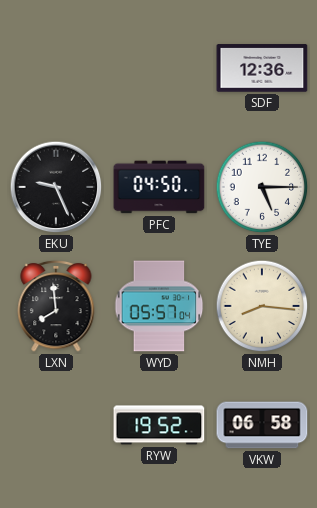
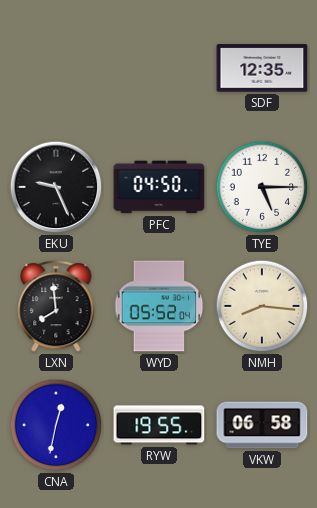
SDF: 12:36 -> 12:35 (262, 68)
WYD: 05:57 -> 05:52 (159, 306)
CNA: none -> 12:32 (56, 425)
RYW: 19:52 -> 19:55 (159, 425)
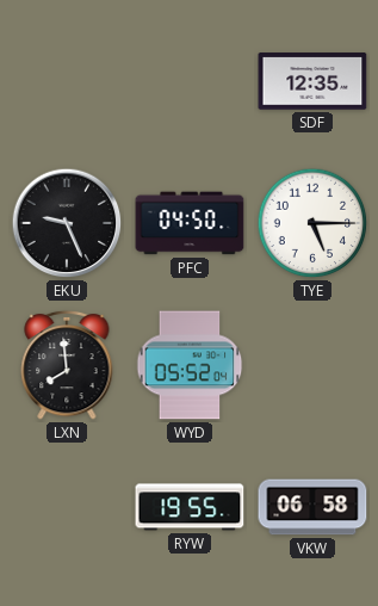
NMH: 8:16 -> none (262, 306)
CNA: 12:32 -> none (56, 425)
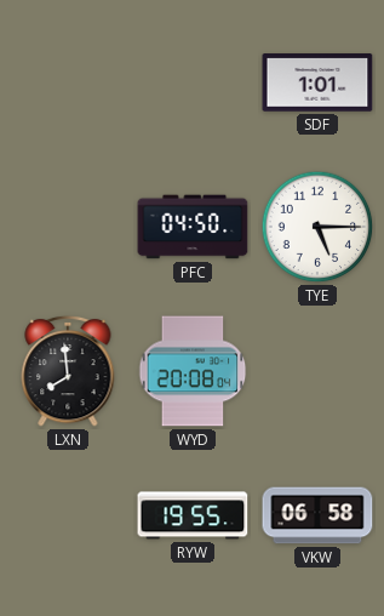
SDF: 12:35 -> 1:01 (317, 82)
EKU: 9:26 -> none (67, 223)
WYD: 05:52 -> 20:08 (193, 371)
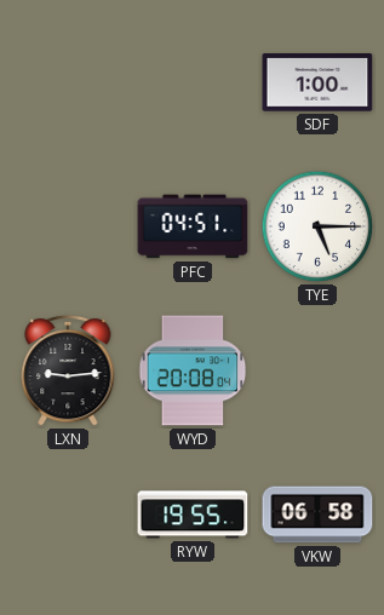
SDF: 1:01 -> 1:00 (317, 82)
PFC: 04:50 -> 04:51 (193, 226)
LXN: 7:59 -> 9:14 (68, 370)
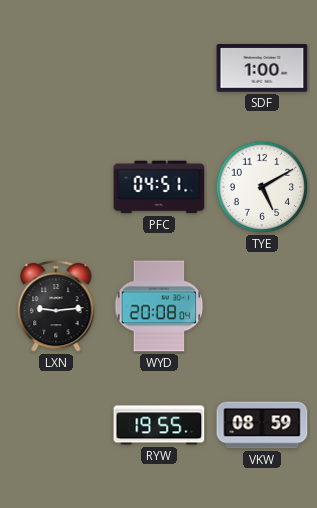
TYE: 5:15 -> 5:10 (262, 187)
VKW: 06:58 -> 08:59 (262, 425)
